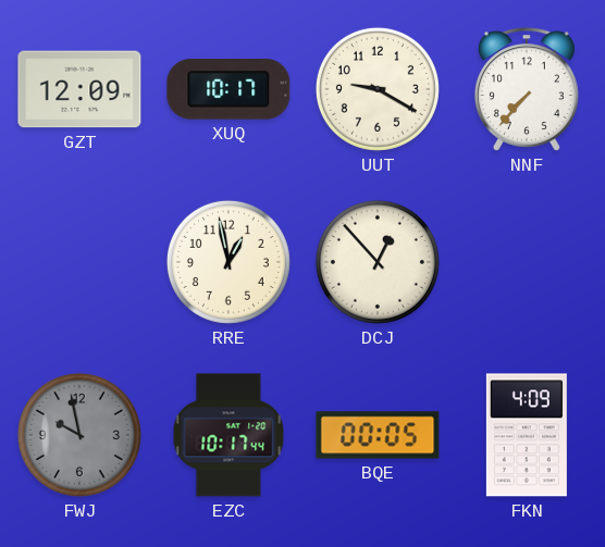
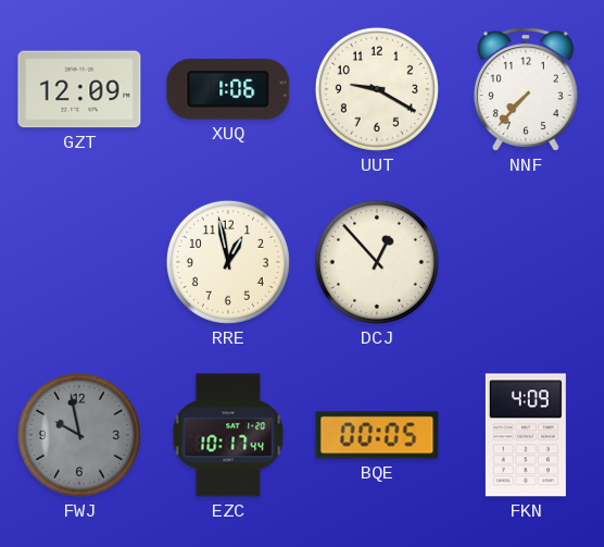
XUQ: 10:17 -> 1:06 (228, 89)
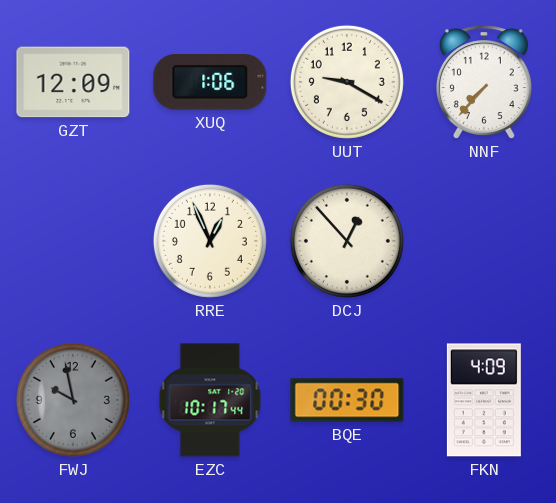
RRE: 12:58 -> 12:56 (210, 241)
BQE: 00:05 -> 00:30 (347, 400)
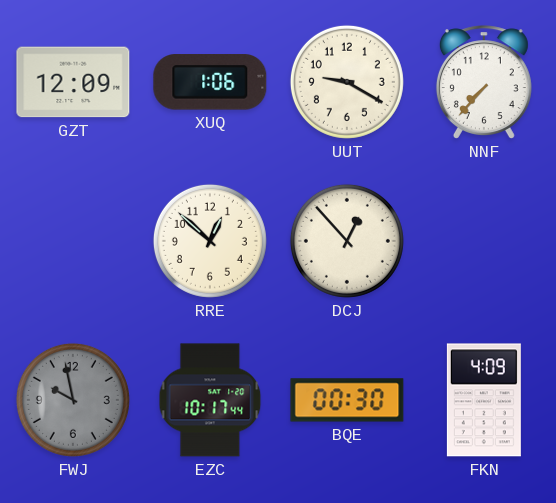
RRE: 12:56 -> 12:52 (210, 241)
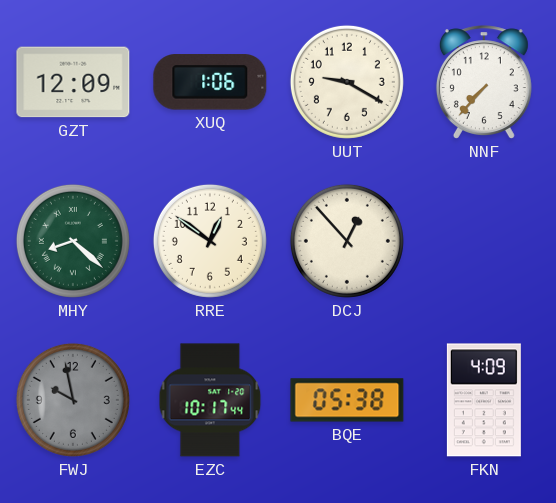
MHY: none -> 8:22 (73, 241)
RRE: 12:52 -> 12:51 (210, 241)
BQE: 00:30 -> 05:38 (347, 400)
